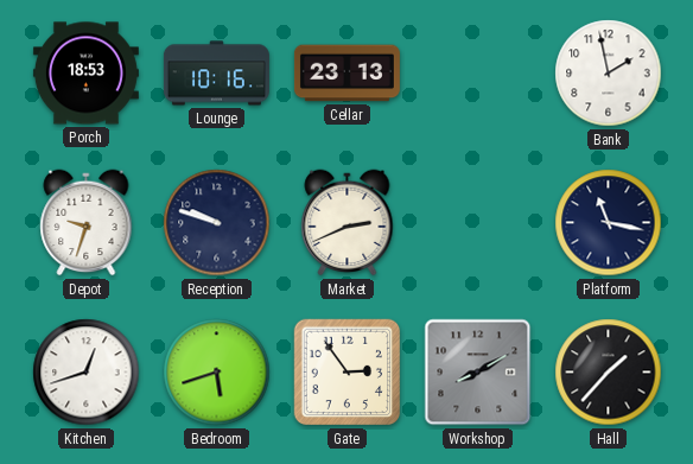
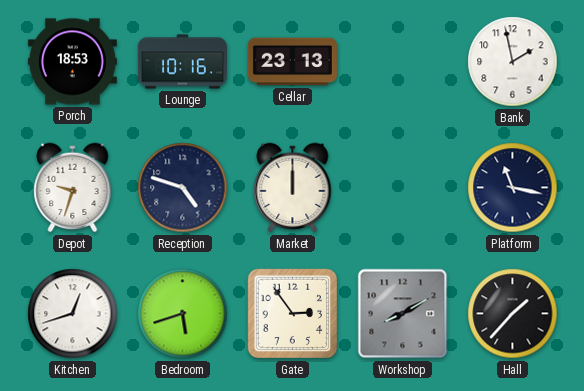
Reception: 9:48 -> 4:48 (183, 188)
Market: 2:41 -> 12:00 (293, 188)
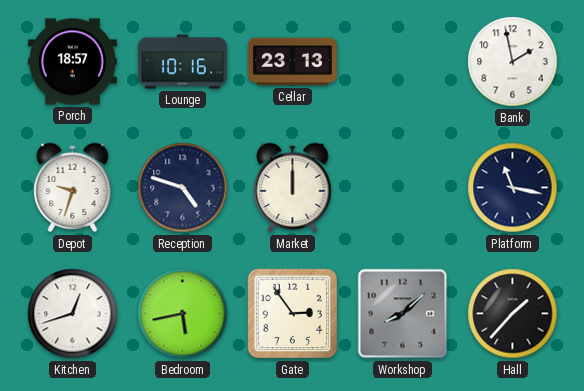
Porch: 18:53 -> 18:57 (72, 62)
Bedroom: 5:42 -> 5:43 (183, 314)
Workshop: 8:10 -> 8:08 (403, 314)
